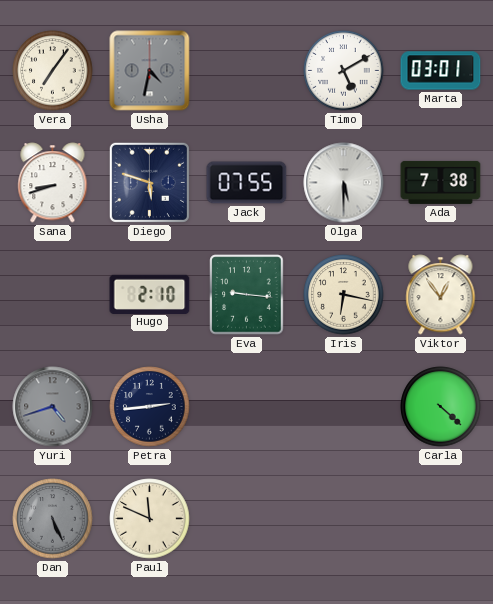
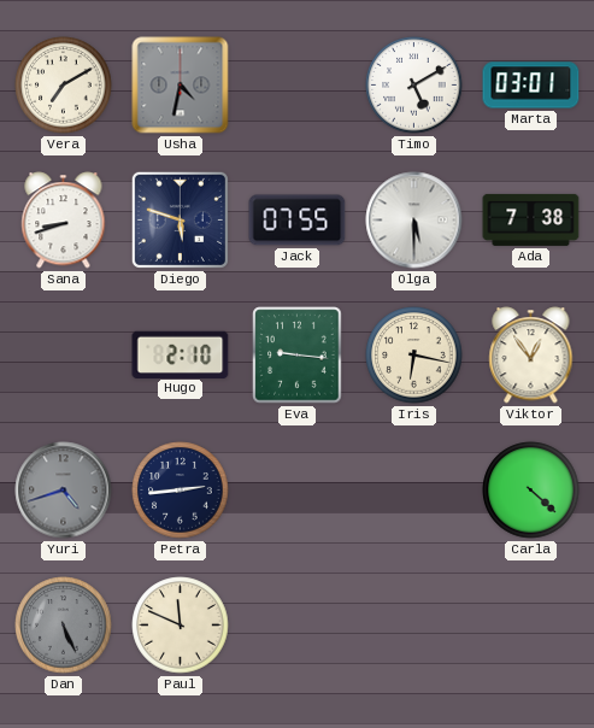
Vera: 7:06 -> 7:10 (64, 86)
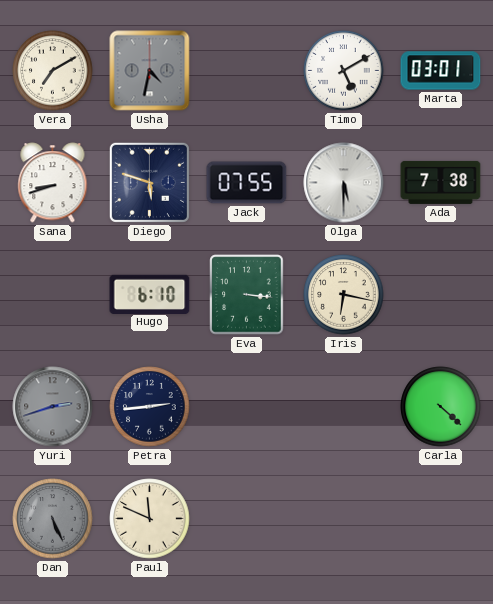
Hugo: 2:10 -> 6:10 (150, 294)
Eva: 9:16 -> 3:16 (247, 295)
Viktor: 12:54 -> none (531, 356)
Yuri: 4:42 -> 2:42 (53, 407)
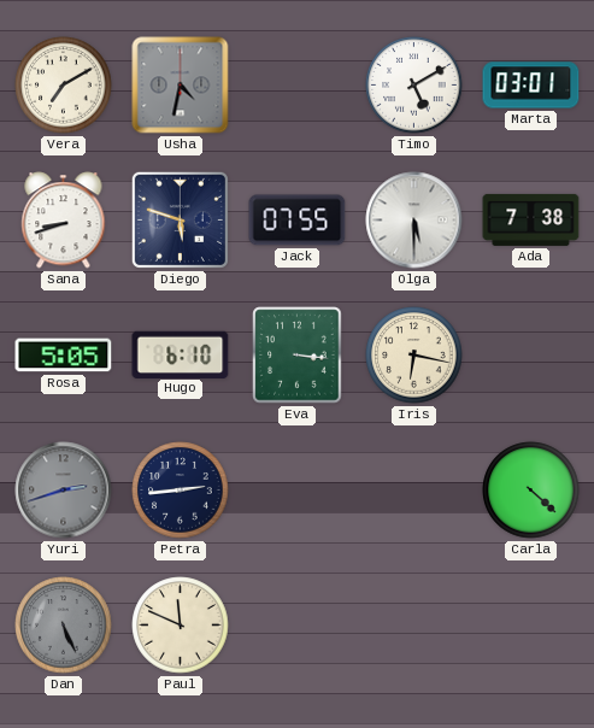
Rosa: none -> 5:05 (64, 356)
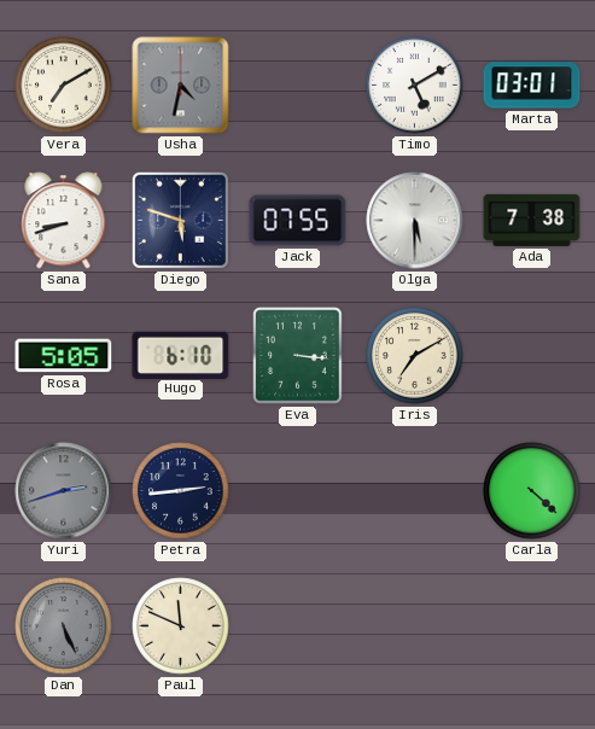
Iris: 6:17 -> 7:10 (415, 356)
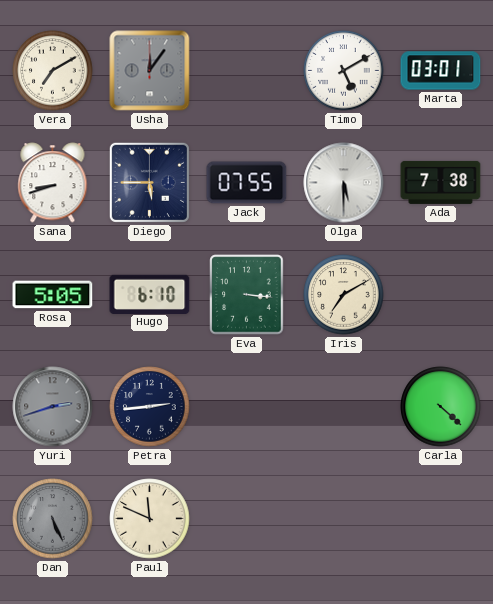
Usha: 4:32 -> 12:06 (150, 71)
Diego: 5:48 -> 5:45 (149, 182)
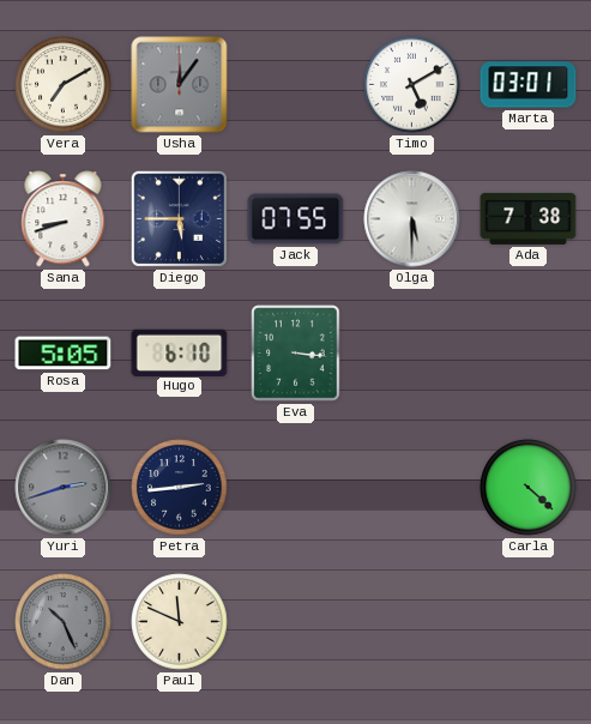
Iris: 7:10 -> none (344, 295)
Dan: 5:26 -> 10:26 (64, 622)
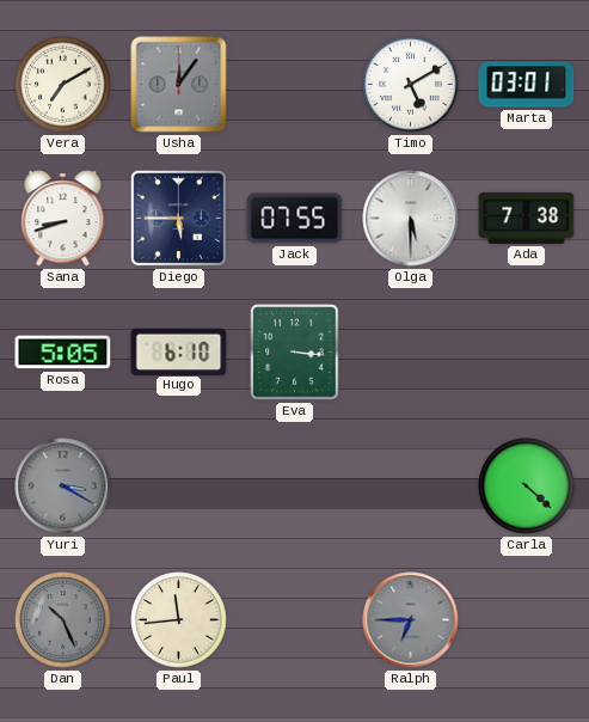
Yuri: 2:42 -> 3:20 (63, 487)
Petra: 2:44 -> none (180, 488)
Paul: 11:49 -> 11:44 (179, 620)
Ralph: none -> 6:45 (411, 620)
